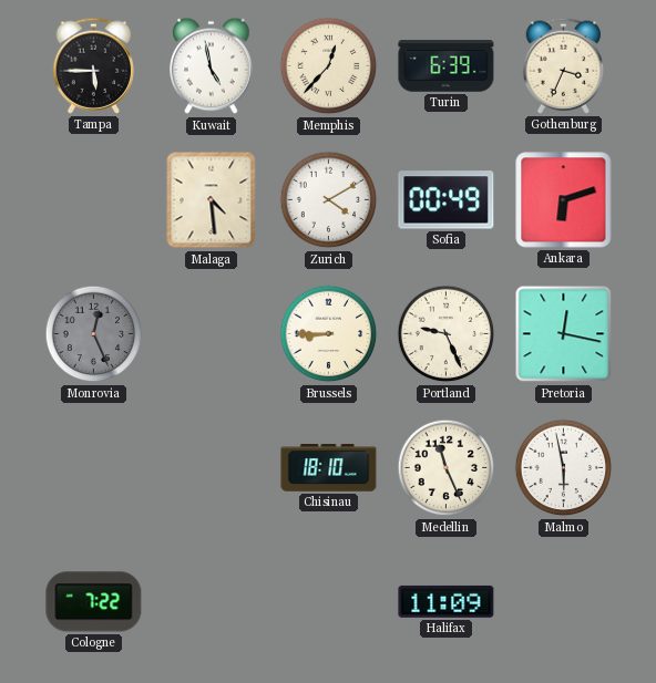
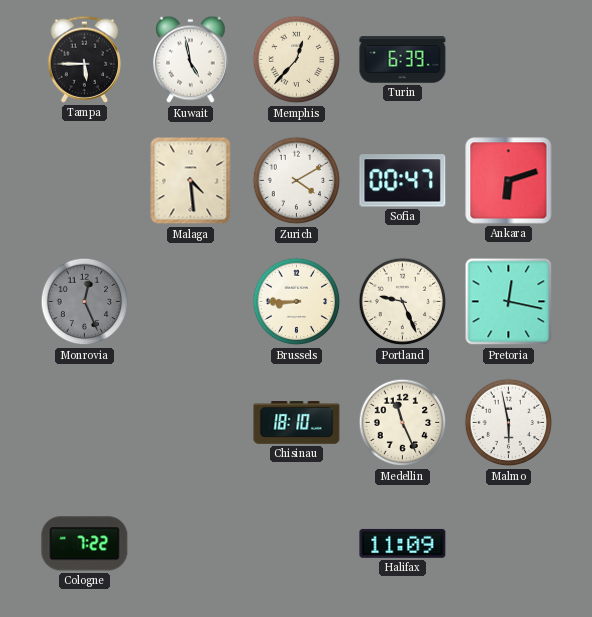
Gothenburg: 3:34 -> none (564, 65)
Sofia: 00:49 -> 00:47 (403, 181)
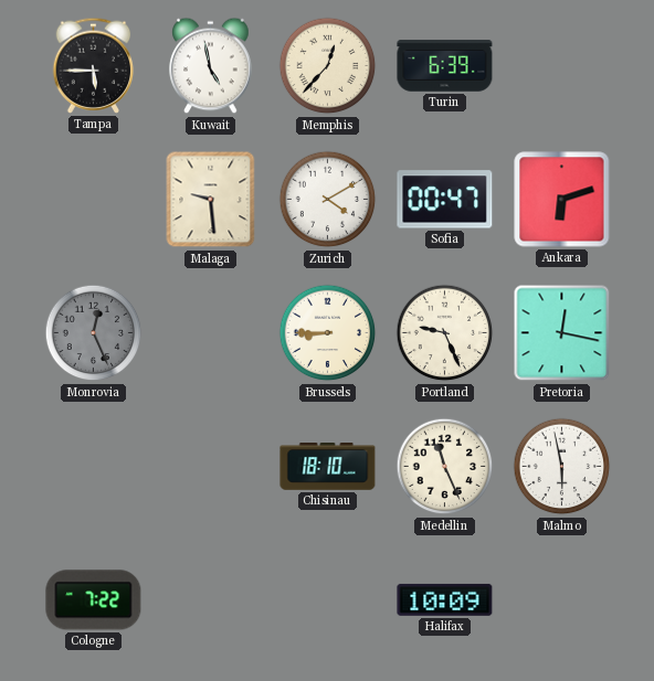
Malaga: 4:29 -> 9:29 (211, 200)
Halifax: 11:09 -> 10:09 (445, 599)
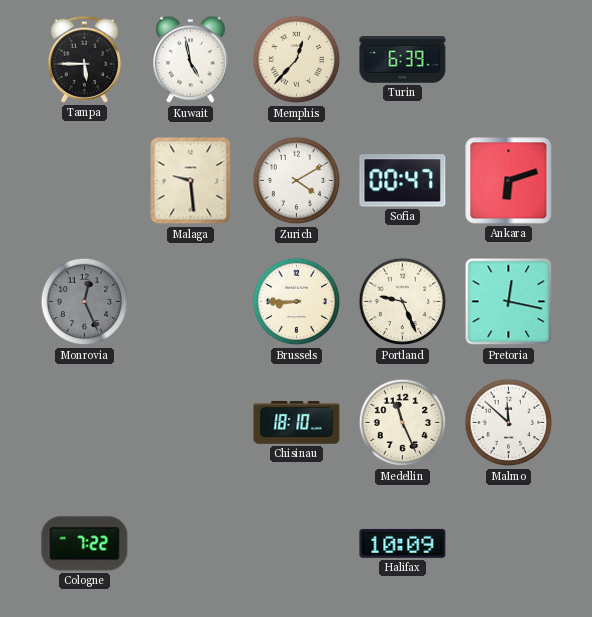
Malmo: 5:58 -> 11:52 (509, 423)
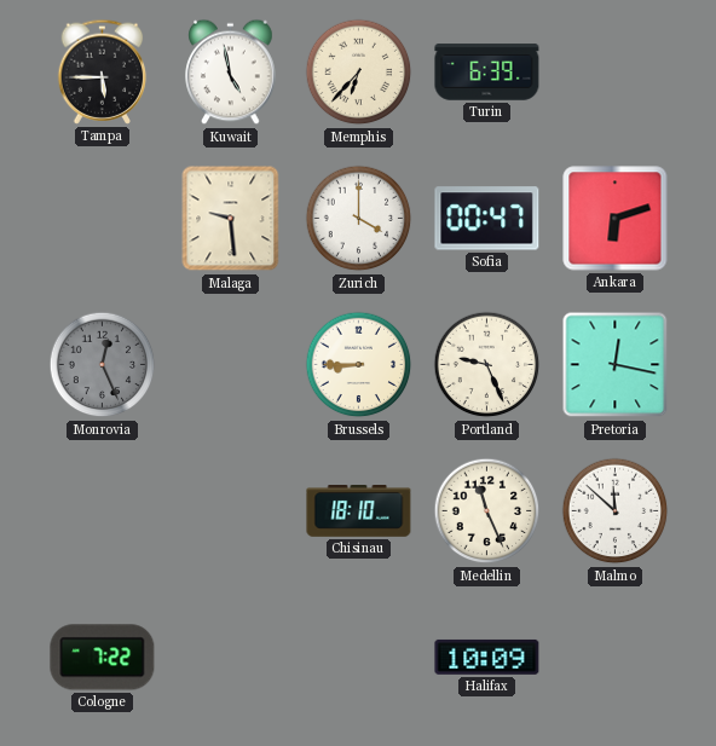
Memphis: 12:37 -> 6:37 (359, 73)
Zurich: 4:10 -> 4:00 (359, 219)
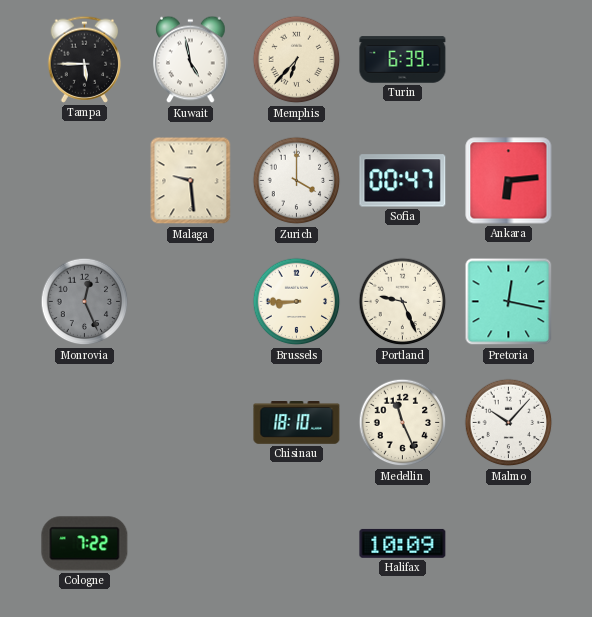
Ankara: 6:12 -> 6:14 (509, 181)
Malmo: 11:52 -> 10:07 (509, 423)
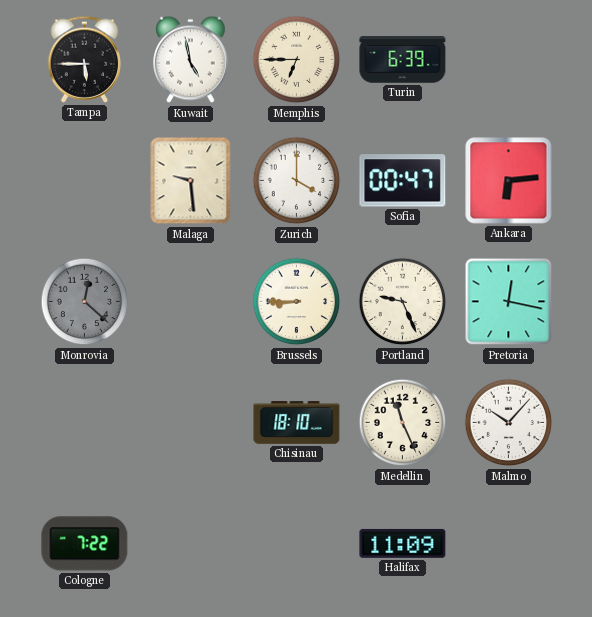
Memphis: 6:37 -> 6:45 (297, 60)
Monrovia: 12:26 -> 12:22 (85, 302)
Halifax: 10:09 -> 11:09 (403, 543)
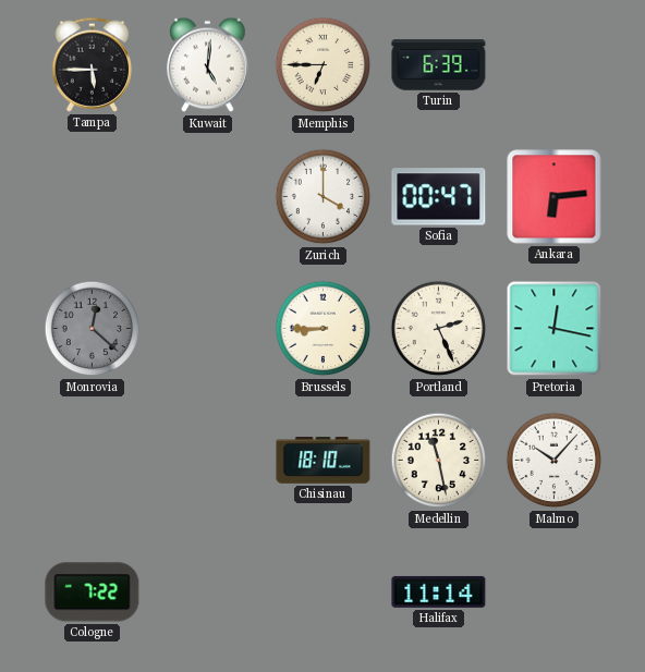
Kuwait: 4:58 -> 5:01 (208, 65)
Malaga: 9:29 -> none (191, 181)
Portland: 9:26 -> 2:26 (439, 329)
Medellin: 11:26 -> 11:28 (439, 461)
Halifax: 11:09 -> 11:14 (439, 591)
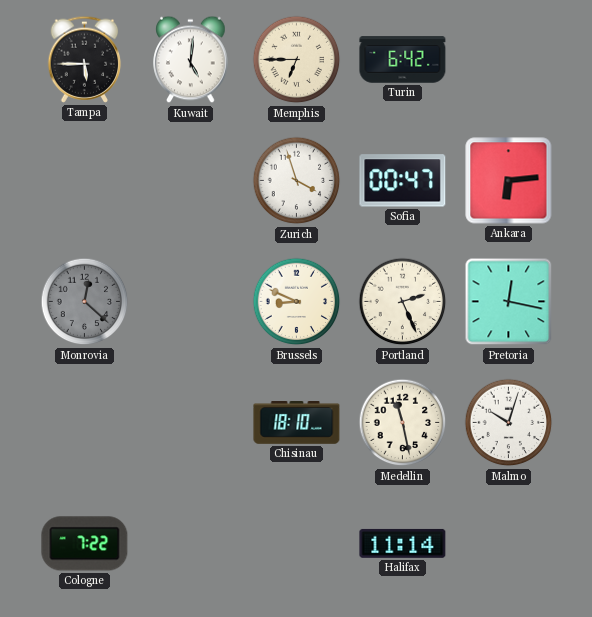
Turin: 6:39 -> 6:42 (403, 60)
Zurich: 4:00 -> 3:57 (297, 181)
Brussels: 8:45 -> 8:49 (297, 302)
Malmo: 10:07 -> 10:03 (509, 423)
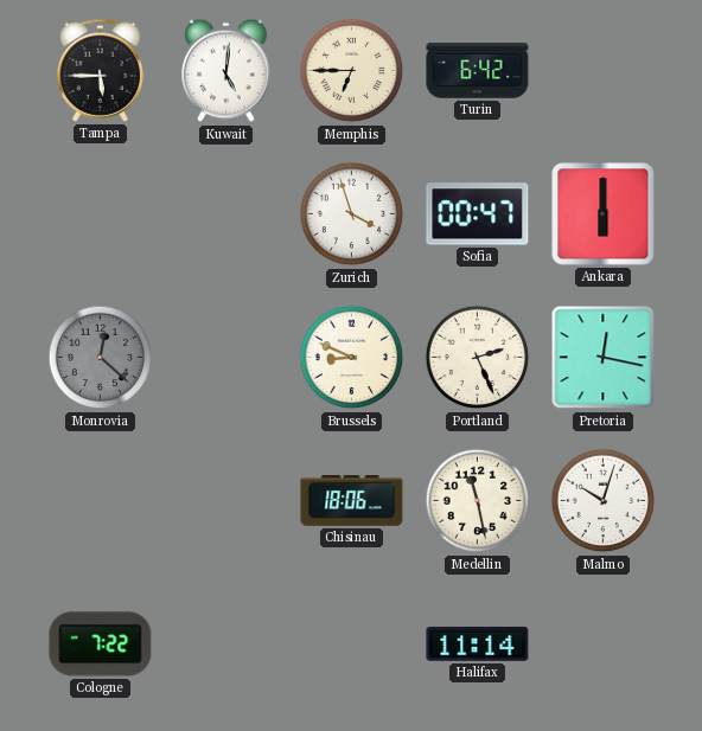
Ankara: 6:14 -> 6:00 (604, 214)
Chisinau: 18:10 -> 18:06 (352, 501)
